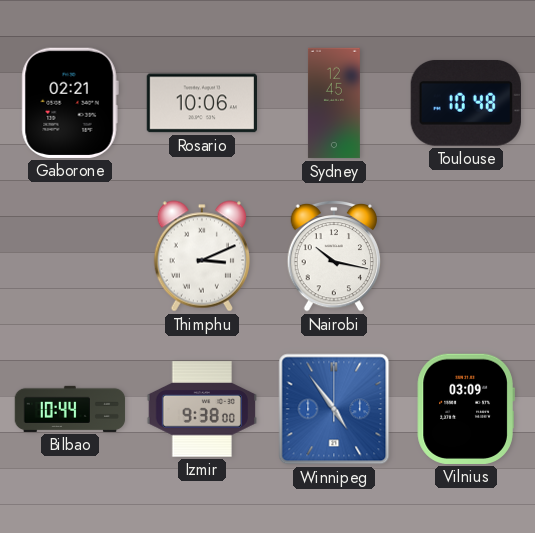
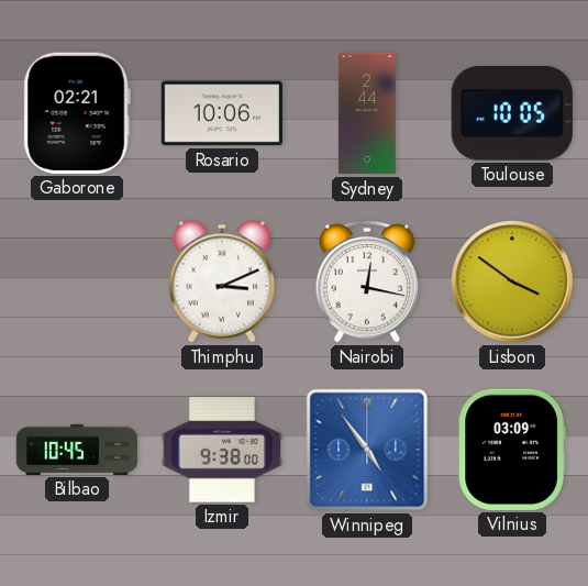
Sydney: 12:45 -> 2:44 (367, 113)
Toulouse: 10:48 -> 10:05 (512, 113)
Nairobi: 10:17 -> 12:17 (366, 281)
Lisbon: none -> 3:51 (512, 281)
Bilbao: 10:44 -> 10:45 (77, 450)
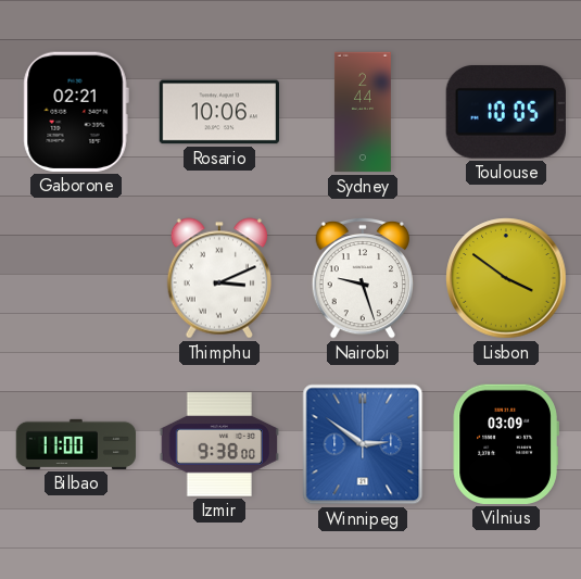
Nairobi: 12:17 -> 9:27 (362, 278)
Bilbao: 10:45 -> 11:00 (76, 444)
Winnipeg: 4:54 -> 2:51 (363, 444)
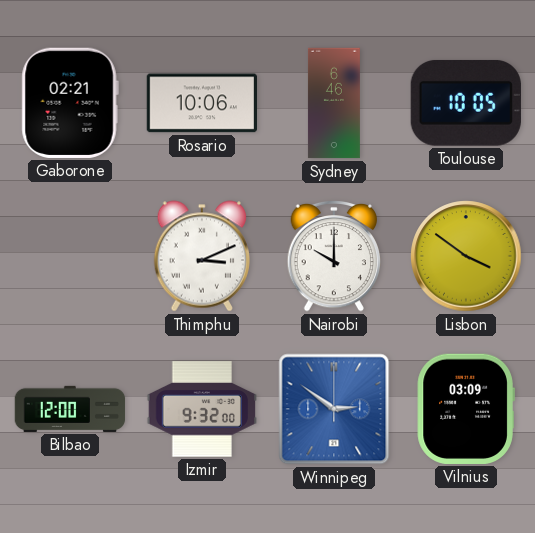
Sydney: 2:44 -> 6:46 (334, 103)
Nairobi: 9:27 -> 10:00 (333, 256)
Bilbao: 11:00 -> 12:00 (70, 409)
Izmir: 9:38 -> 9:32 (201, 409)
